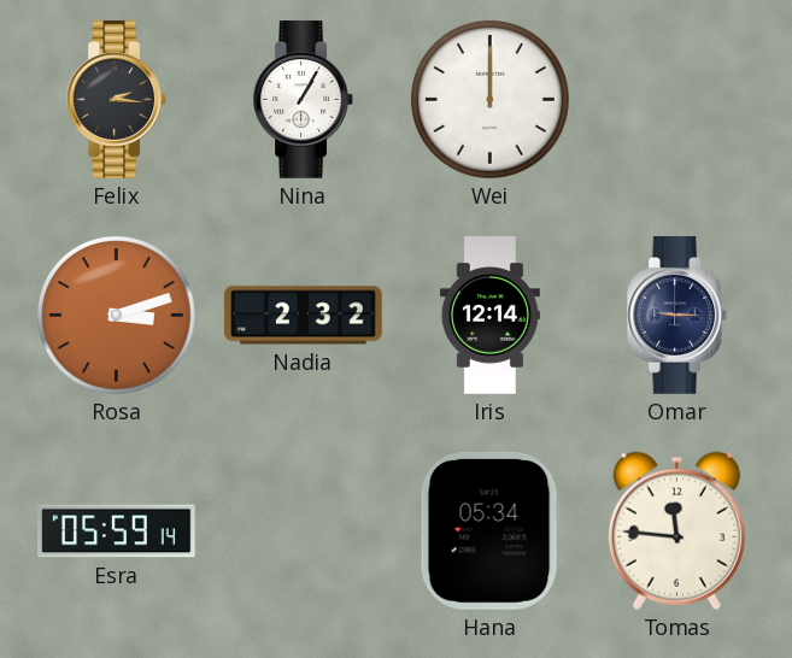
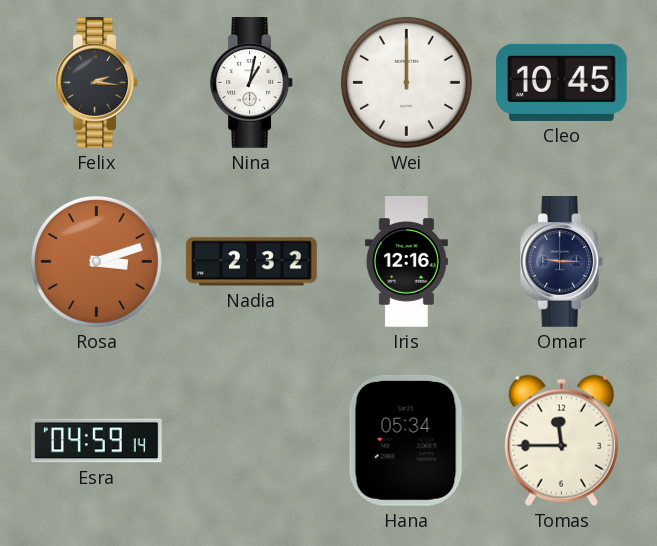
Nina: 1:05 -> 1:02 (251, 83)
Cleo: none -> 10:45 (562, 82)
Iris: 12:14 -> 12:16 (406, 262)
Esra: 05:59 -> 04:59 (97, 441)
Tomas: 11:46 -> 11:45 (561, 440)
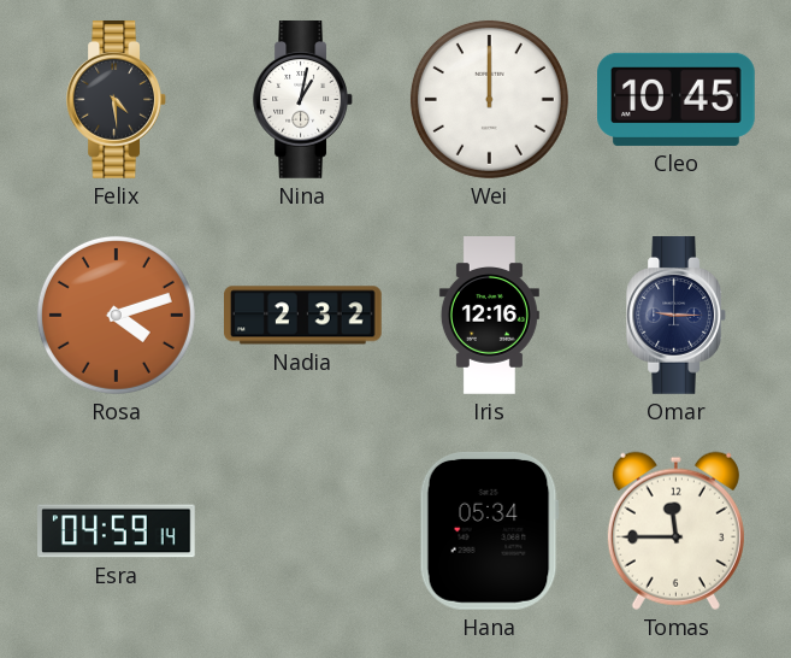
Felix: 2:16 -> 4:29 (116, 100)
Rosa: 3:12 -> 4:12 (116, 315)
